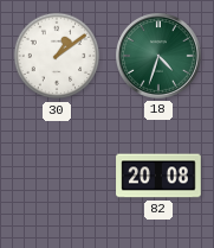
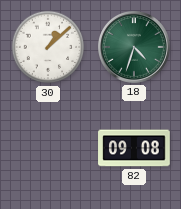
30: 1:09 -> 1:08 (48, 47)
82: 20:08 -> 09:08 (134, 148)
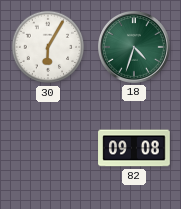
30: 1:08 -> 6:05 (48, 47)
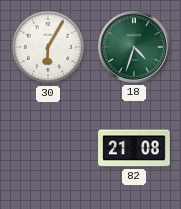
82: 09:08 -> 21:08 (134, 148)
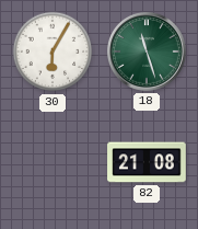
18: 4:33 -> 11:27 (148, 53)
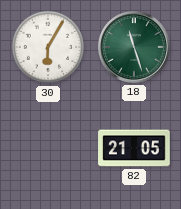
82: 21:08 -> 21:05 (134, 148)
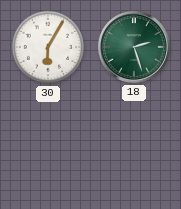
18: 11:27 -> 2:27 (135, 48)
82: 21:05 -> none (134, 148)
